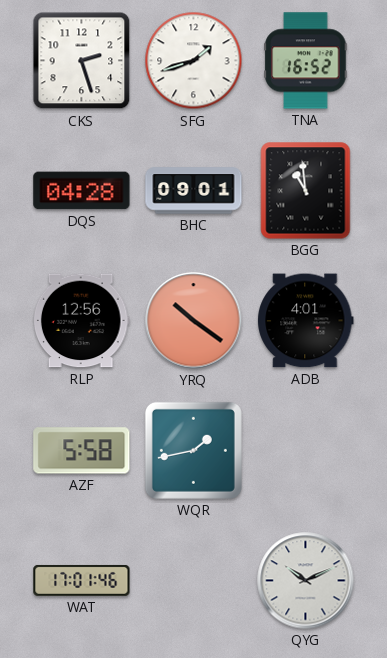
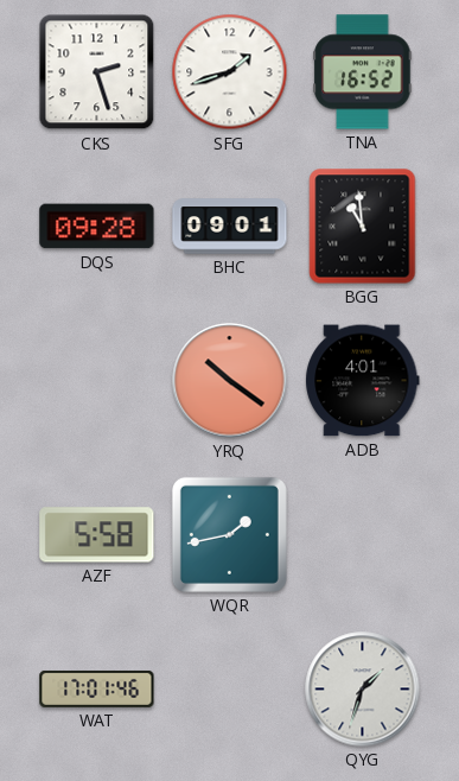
DQS: 04:28 -> 09:28 (97, 227)
RLP: 12:56 -> none (81, 321)
QYG: 10:11 -> 1:33 (363, 690)
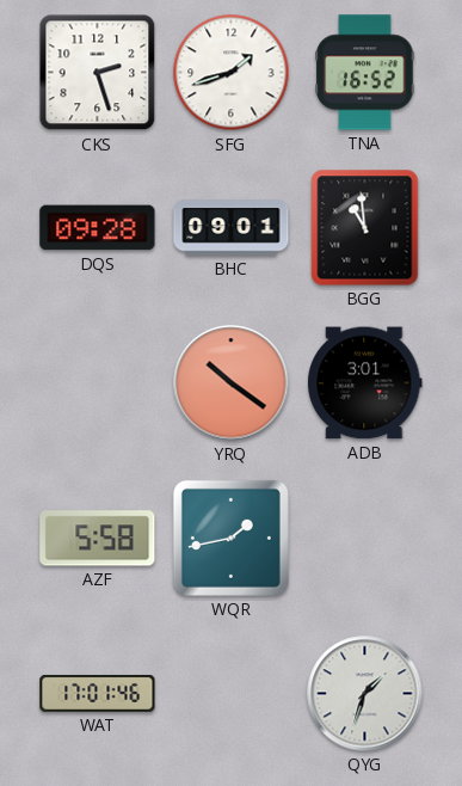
ADB: 4:01 -> 3:01 (365, 383)
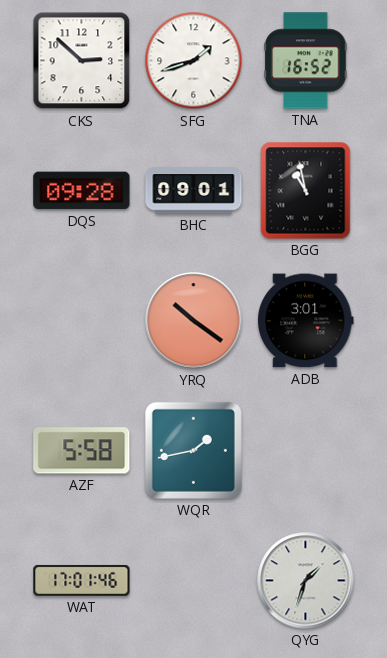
CKS: 2:27 -> 2:52 (82, 61)
BGG: 10:59 -> 10:58 (306, 191)
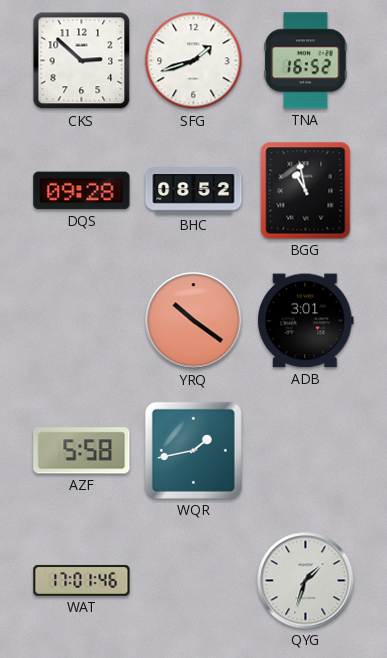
BHC: 09:01 -> 08:52 (194, 191)
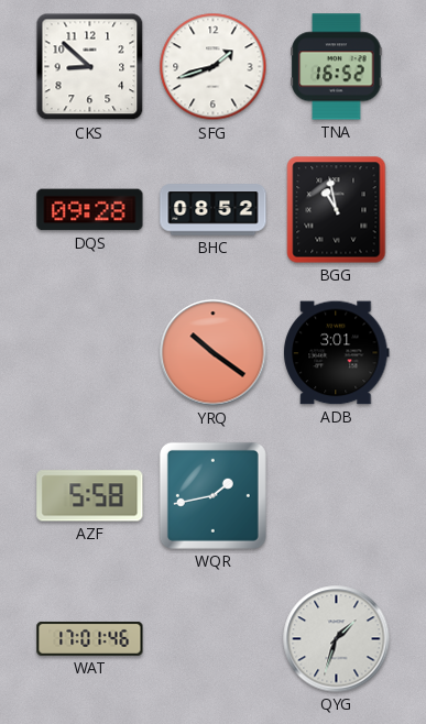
CKS: 2:52 -> 8:52 (90, 67)
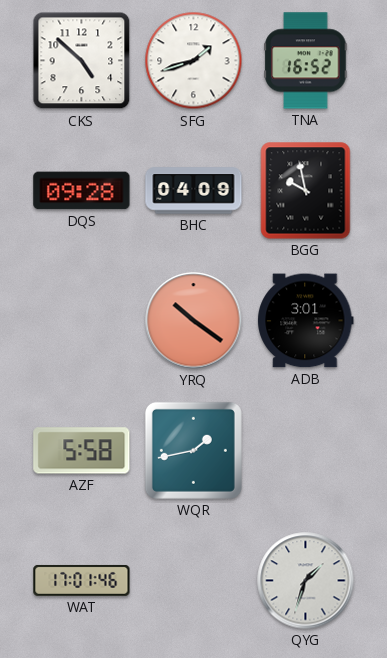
CKS: 8:52 -> 4:52 (82, 61)
BHC: 08:52 -> 04:09 (194, 191)
BGG: 10:58 -> 9:58 (306, 191)
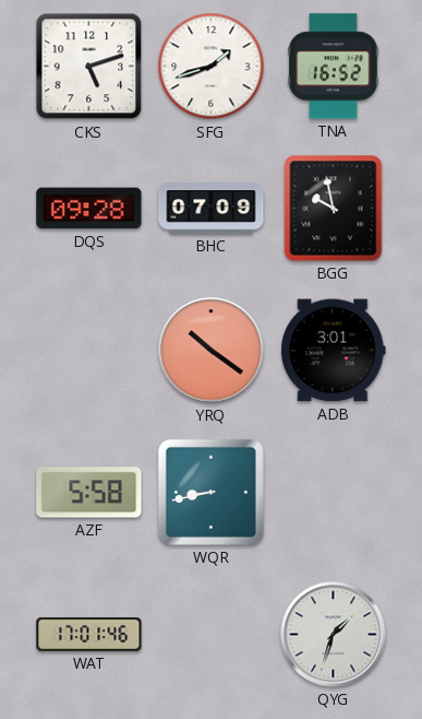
CKS: 4:52 -> 5:12 (89, 67)
BHC: 04:09 -> 07:09 (212, 209)
WQR: 1:43 -> 8:43 (210, 492)
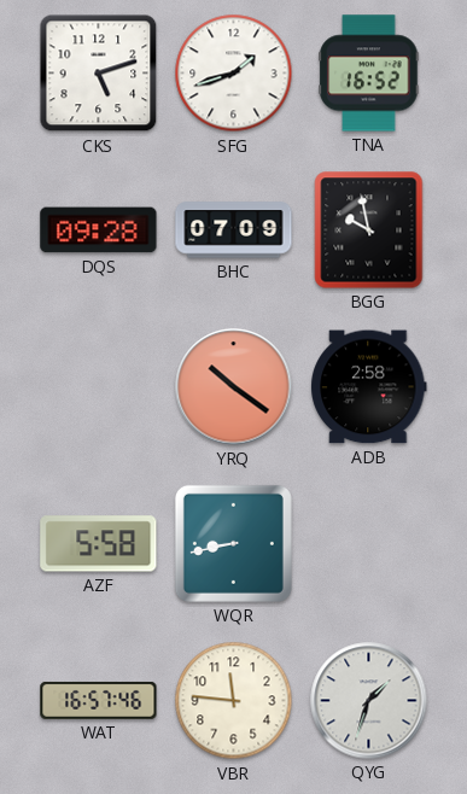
ADB: 3:01 -> 2:58 (369, 387)
WAT: 17:01 -> 16:57 (99, 700)
VBR: none -> 11:46 (234, 701)
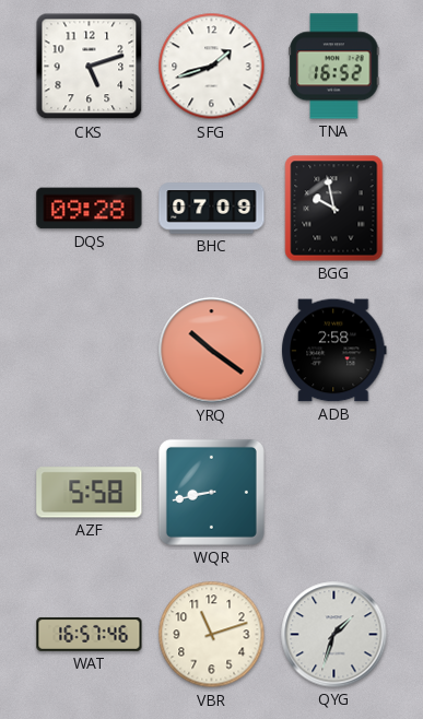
VBR: 11:46 -> 11:12 (212, 635)
